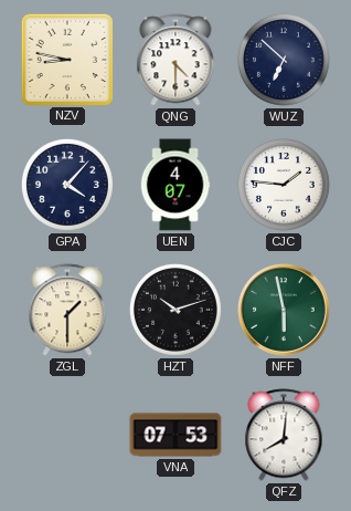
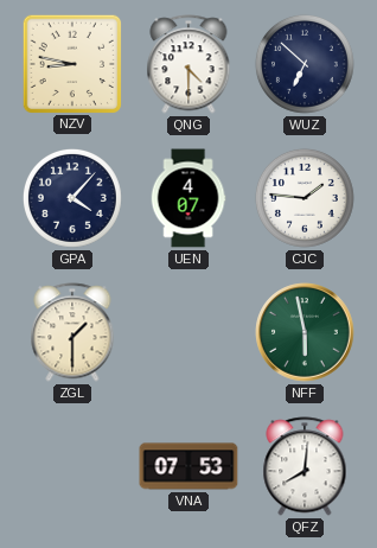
HZT: 10:12 -> none (175, 310)
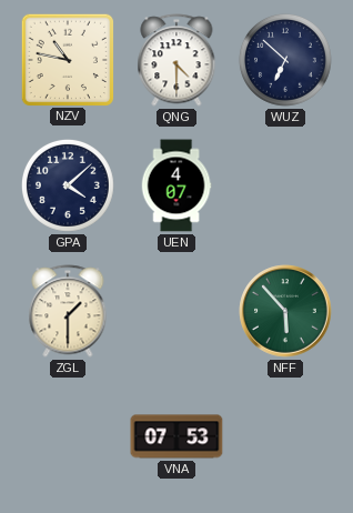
NZV: 8:47 -> 10:47 (67, 59)
GPA: 4:07 -> 4:08 (68, 185)
CJC: 1:46 -> none (305, 198)
NFF: 5:58 -> 5:53 (285, 311)
QFZ: 8:01 -> none (305, 466)
